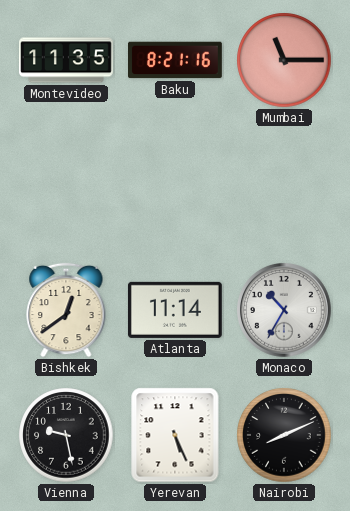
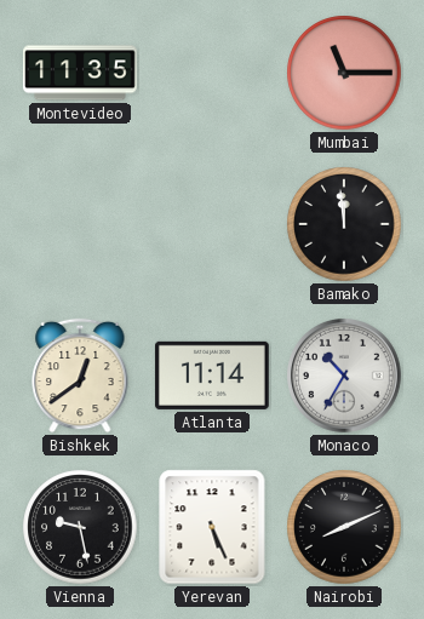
Baku: 8:21 -> none (176, 60)
Bamako: none -> 11:59 (344, 224)
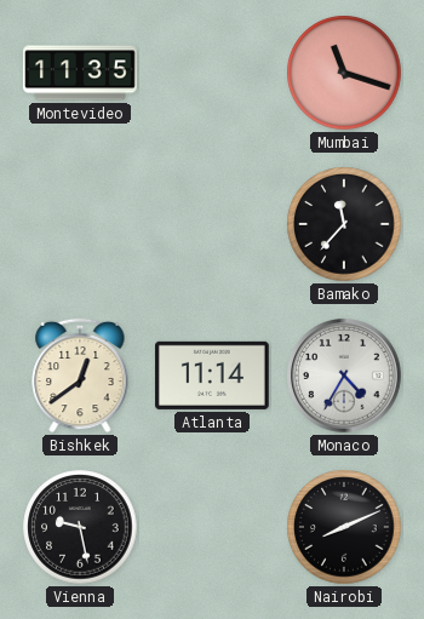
Mumbai: 11:15 -> 11:18 (344, 73)
Bamako: 11:59 -> 11:37 (344, 224)
Monaco: 10:35 -> 4:35 (345, 377)
Yerevan: 5:26 -> none (212, 527)
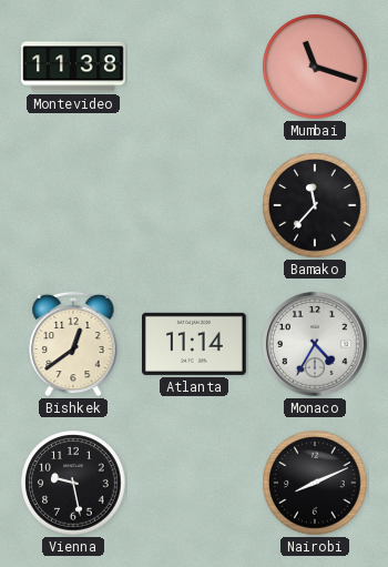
Montevideo: 11:35 -> 11:38 (74, 67)
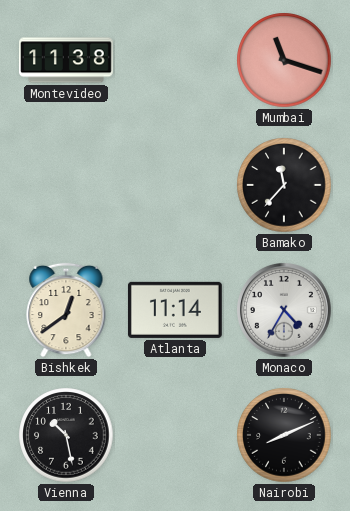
Vienna: 9:28 -> 10:28 (66, 435)
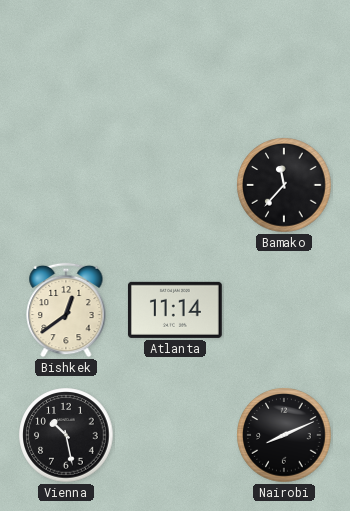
Montevideo: 11:38 -> none (67, 60)
Mumbai: 11:18 -> none (284, 60)
Monaco: 4:35 -> none (285, 311)
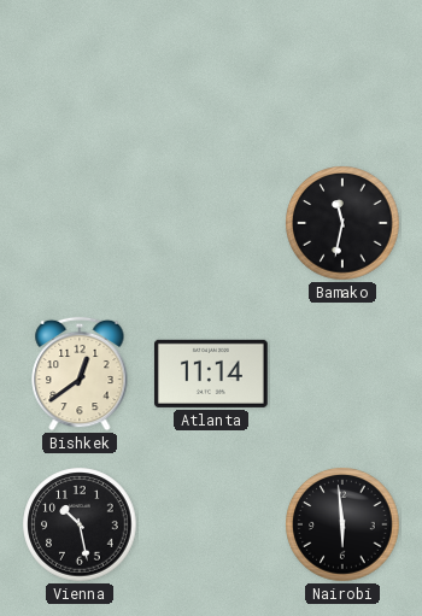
Bamako: 11:37 -> 11:32 (342, 223)
Nairobi: 8:11 -> 5:59 (342, 524)
